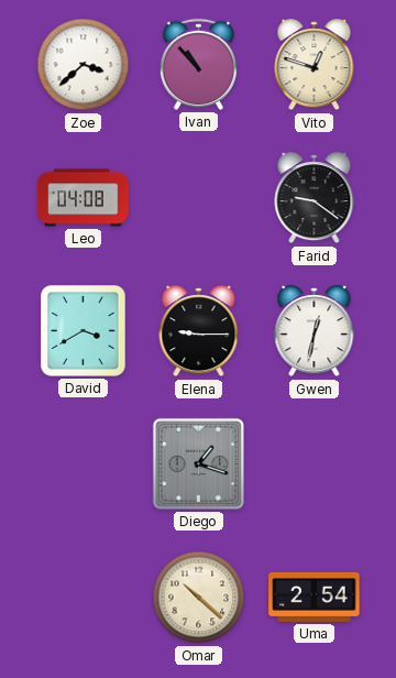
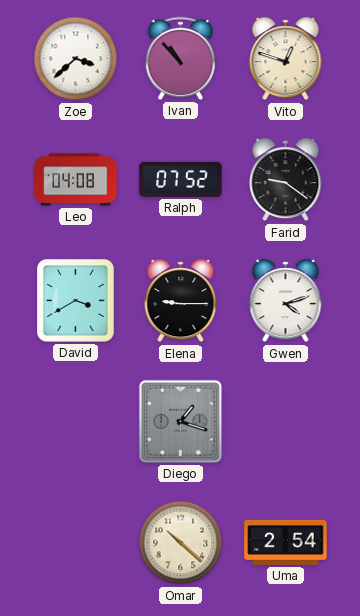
Ralph: none -> 07:52 (181, 179)
Gwen: 12:32 -> 4:12 (286, 301)
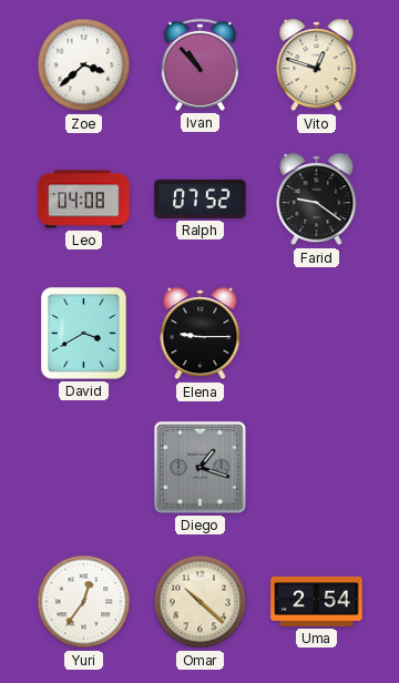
Gwen: 4:12 -> none (286, 301)
Yuri: none -> 12:36 (84, 602)
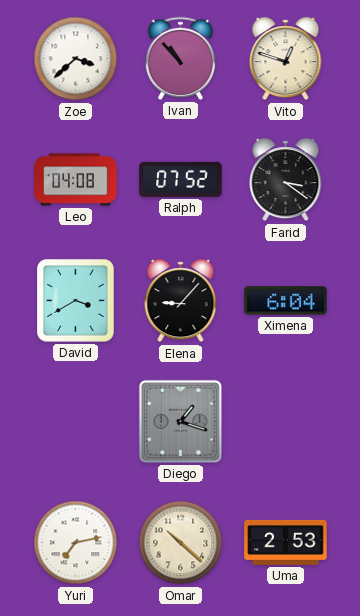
Farid: 9:21 -> 3:21 (286, 180)
Elena: 9:15 -> 9:07 (181, 301)
Ximena: none -> 6:04 (286, 301)
Yuri: 12:36 -> 7:13 (76, 543)
Uma: 2:54 -> 2:53 (286, 542)
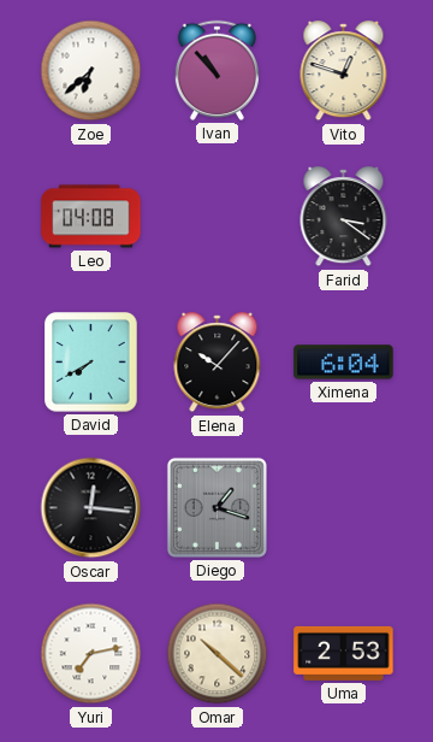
Zoe: 3:38 -> 6:38 (91, 71)
Ralph: 07:52 -> none (181, 179)
David: 3:40 -> 7:40 (91, 363)
Elena: 9:07 -> 10:07 (218, 363)
Oscar: none -> 12:16 (91, 508)
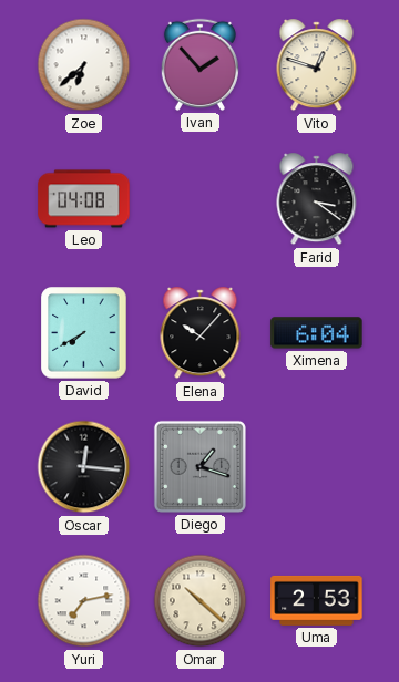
Ivan: 10:53 -> 1:53 (199, 64)
